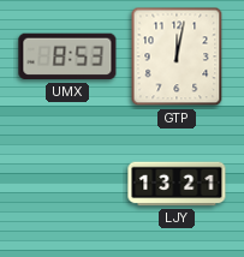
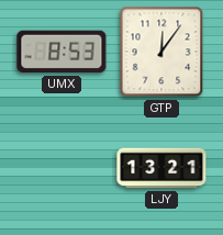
GTP: 12:02 -> 12:06 (161, 52)
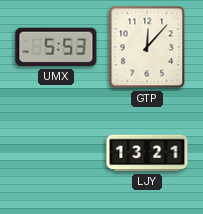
UMX: 8:53 -> 5:53 (56, 47)
GTP: 12:06 -> 12:07 (147, 47)
